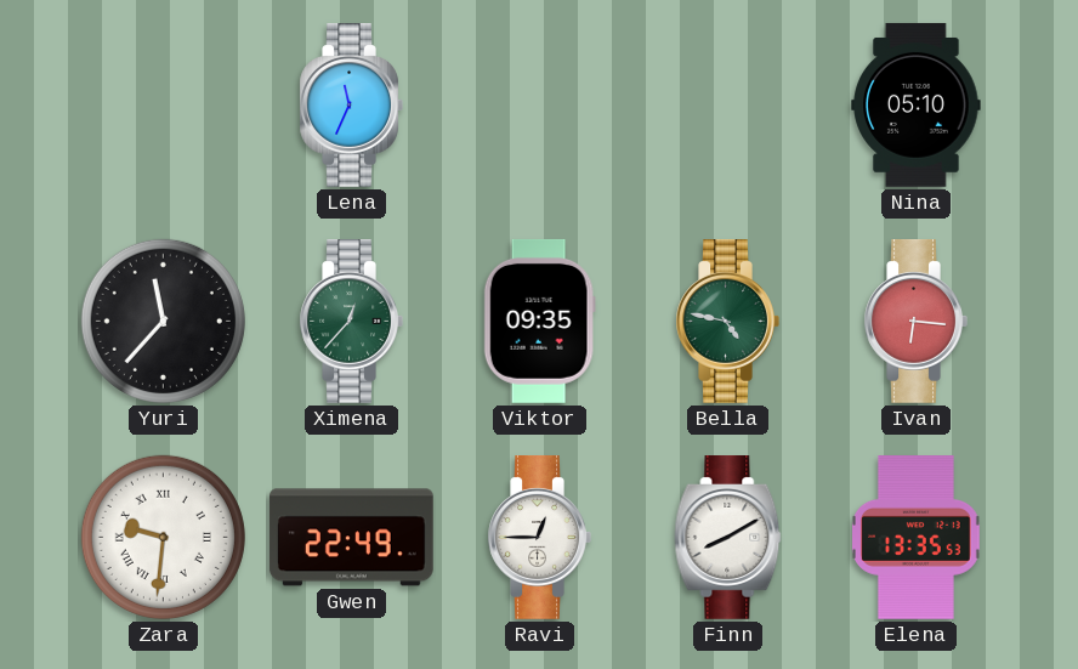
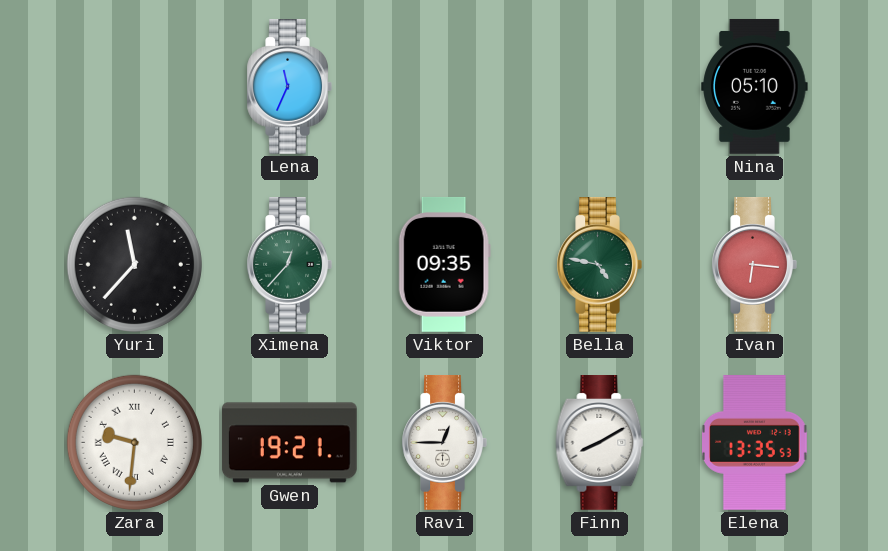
Gwen: 22:49 -> 19:21 (289, 443)
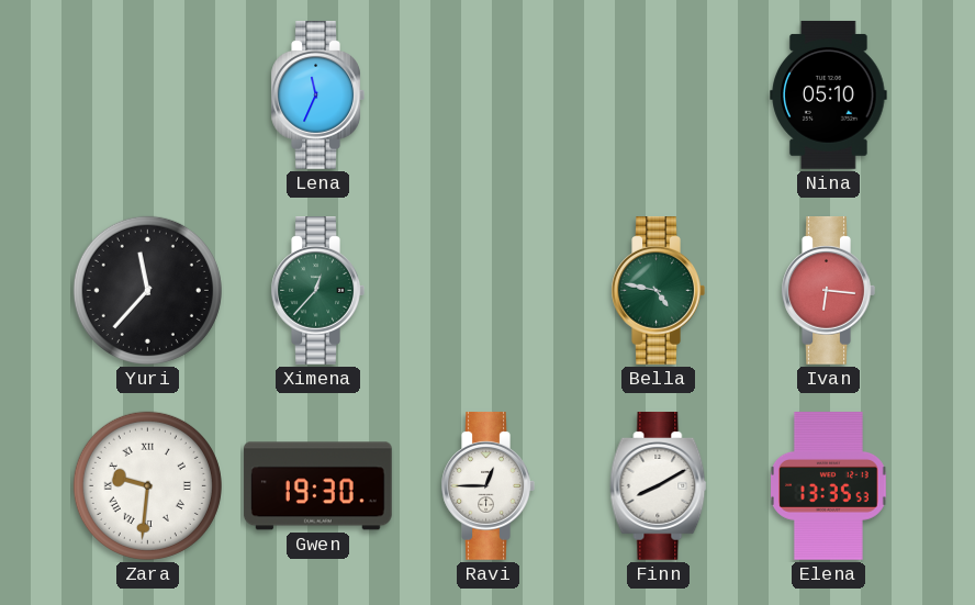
Viktor: 09:35 -> none (444, 264)
Gwen: 19:21 -> 19:30 (317, 486)
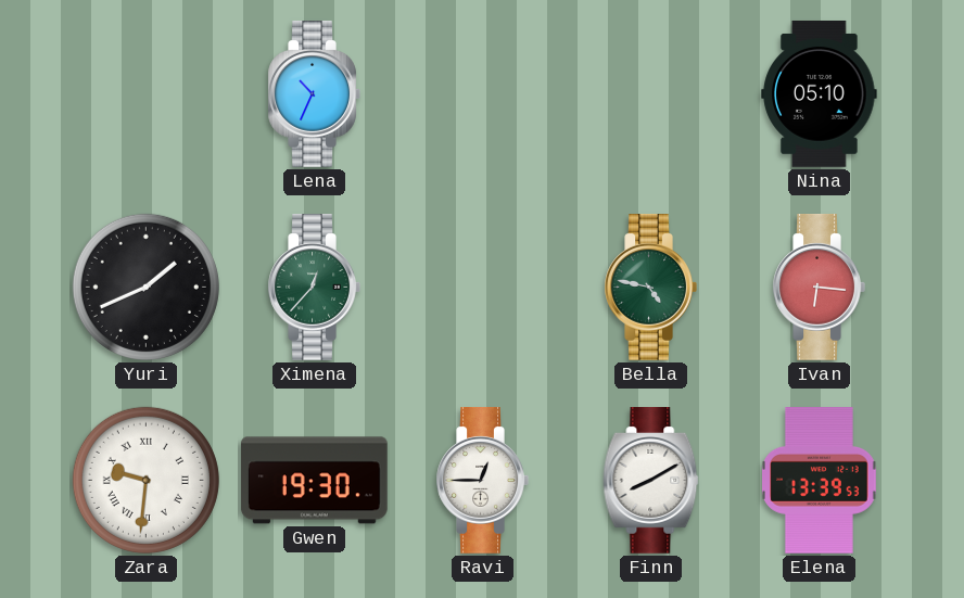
Lena: 11:34 -> 10:34 (314, 94)
Yuri: 11:37 -> 1:41 (145, 287)
Elena: 13:35 -> 13:39 (820, 481)
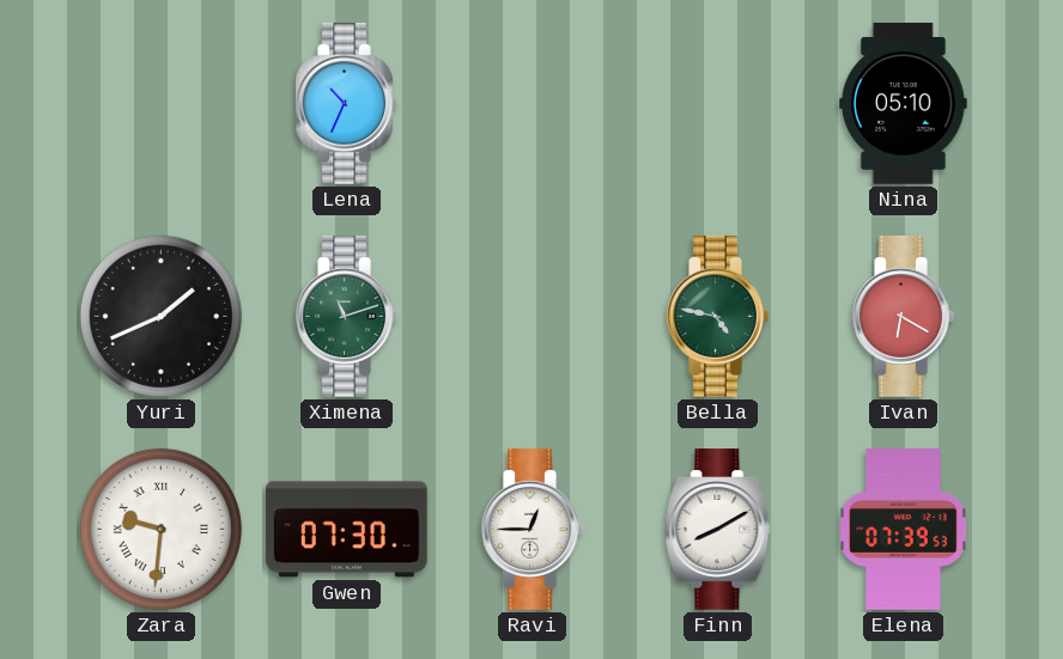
Ximena: 12:37 -> 11:12 (346, 317)
Ivan: 6:16 -> 6:20 (903, 317)
Gwen: 19:30 -> 07:30 (346, 530)
Elena: 13:39 -> 07:39 (904, 530)
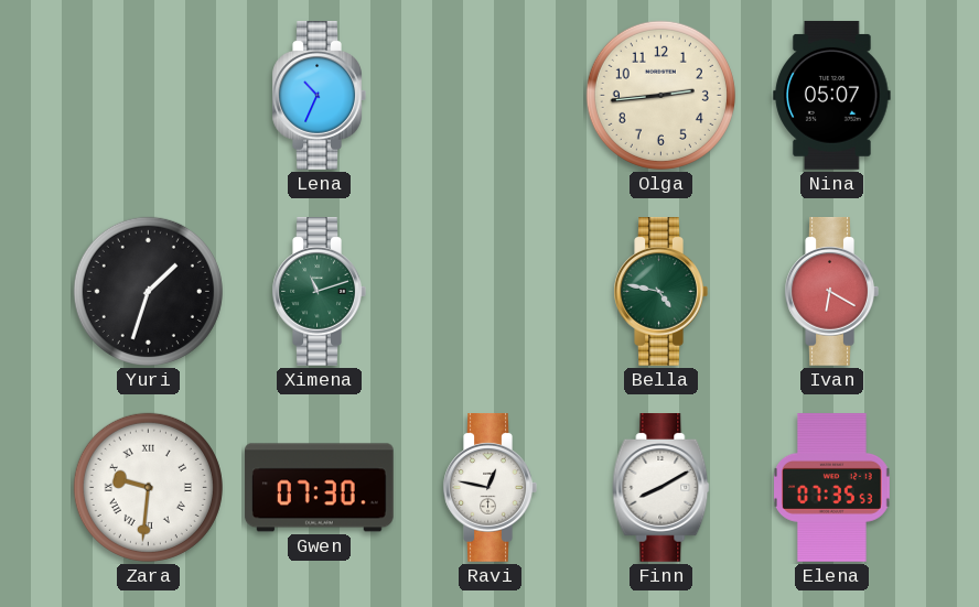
Olga: none -> 2:44 (660, 95)
Nina: 05:10 -> 05:07 (832, 95)
Yuri: 1:41 -> 1:33 (148, 291)
Ravi: 12:45 -> 12:47 (489, 488)
Elena: 07:39 -> 07:35 (832, 488)
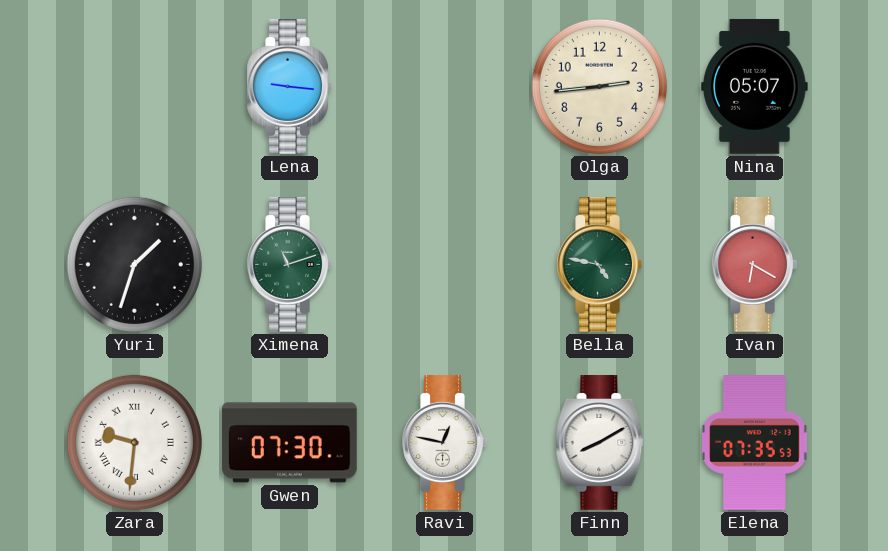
Lena: 10:34 -> 9:16 (289, 87)
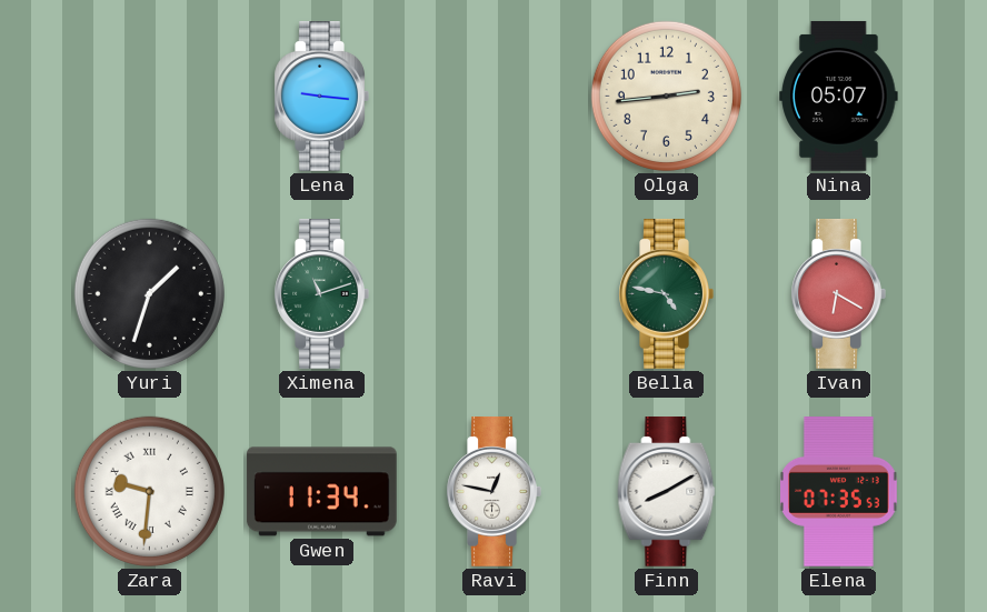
Gwen: 07:30 -> 11:34 (321, 492)
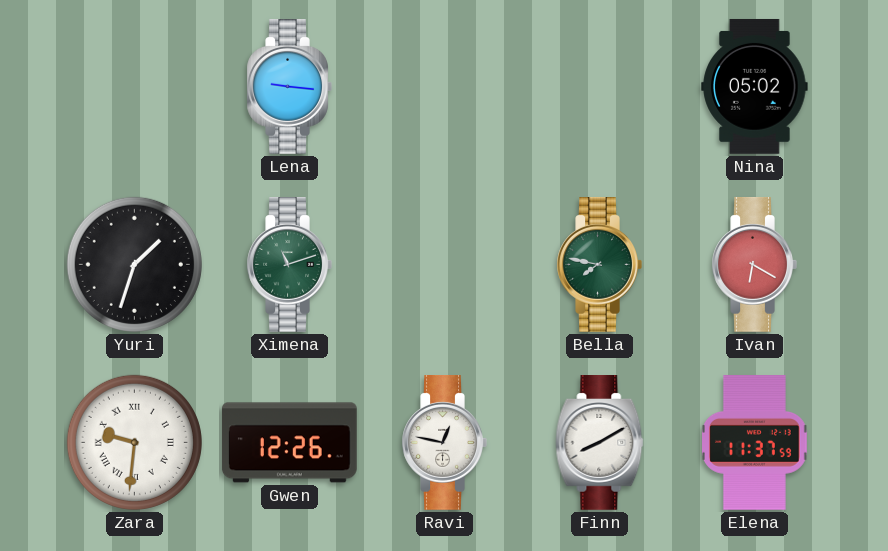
Olga: 2:44 -> none (666, 96)
Nina: 05:07 -> 05:02 (755, 86)
Bella: 4:47 -> 7:47 (599, 265)
Gwen: 11:34 -> 12:26 (289, 443)
Elena: 07:35 -> 11:37 (755, 443)
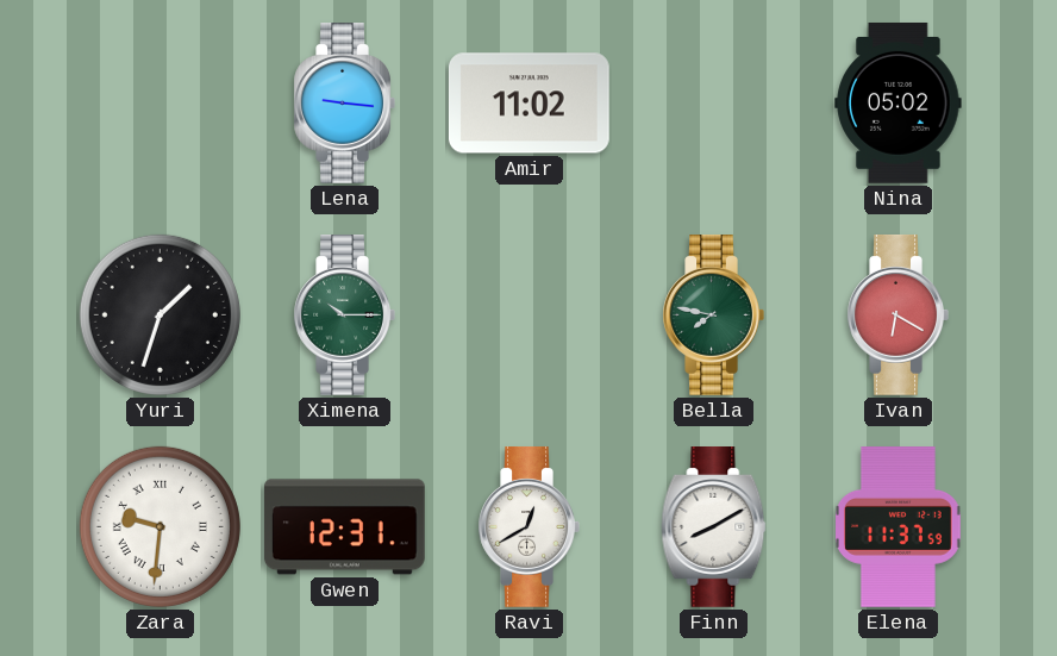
Amir: none -> 11:02 (528, 104)
Ximena: 11:12 -> 10:15 (344, 315)
Gwen: 12:26 -> 12:31 (344, 527)
Ravi: 12:47 -> 12:40 (528, 527)
